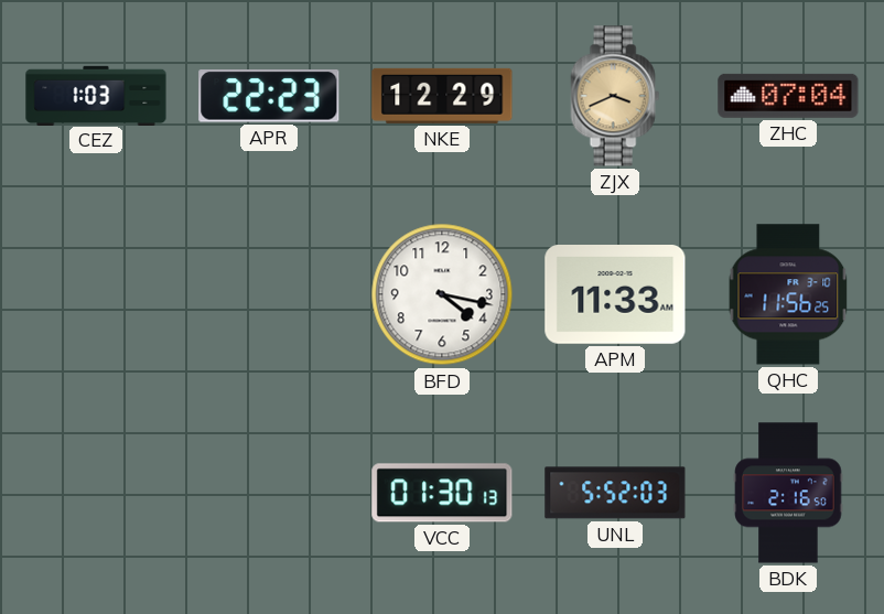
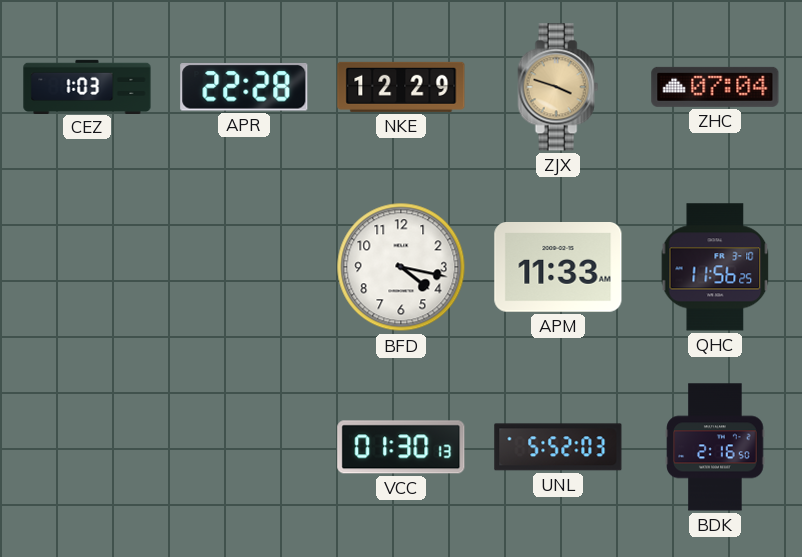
APR: 22:23 -> 22:28 (244, 88)
ZJX: 3:41 -> 3:48 (558, 87)
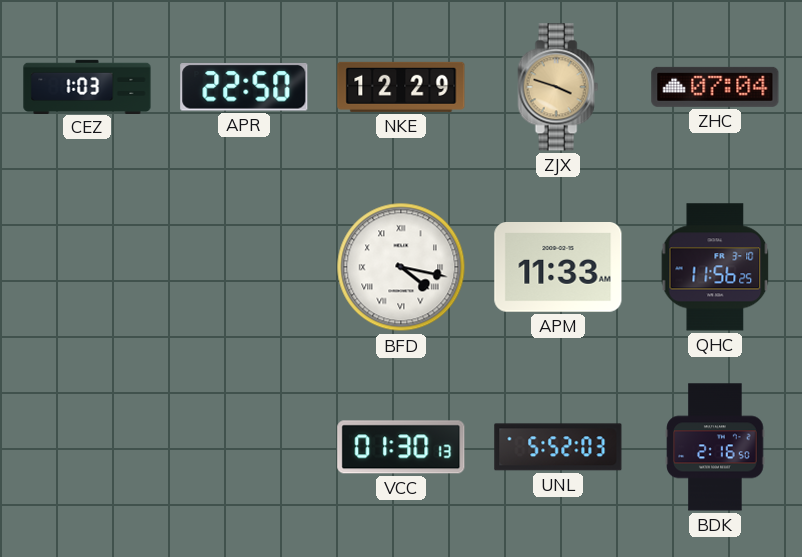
APR: 22:28 -> 22:50 (244, 88)
BFD numerals: Arabic -> Roman (401, 267)
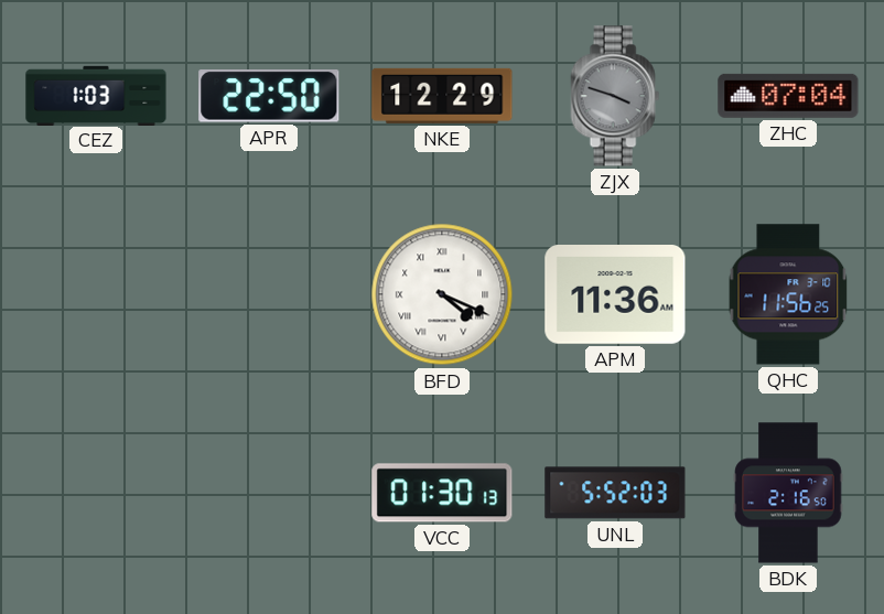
ZJX dial: champagne -> grey (615, 96)
BFD: 4:17 -> 4:19 (442, 294)
APM: 11:33 -> 11:36 (615, 295)
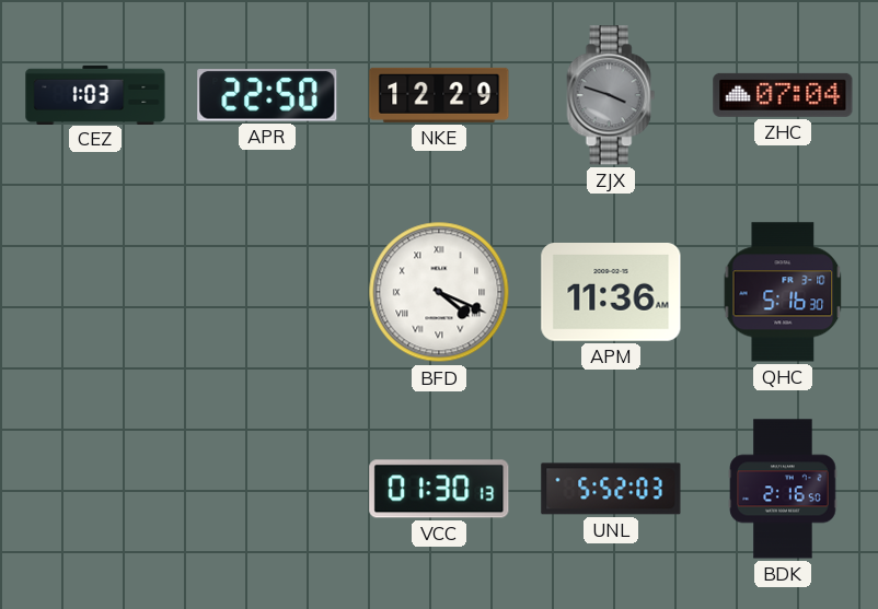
QHC: 11:56 -> 5:16 (783, 292)
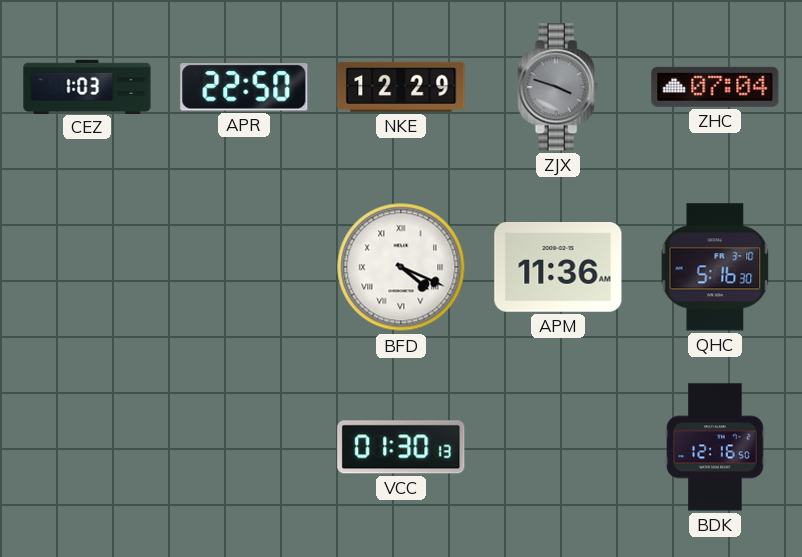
UNL: 5:52 -> none (611, 489)
BDK: 2:16 -> 12:16 (715, 447)
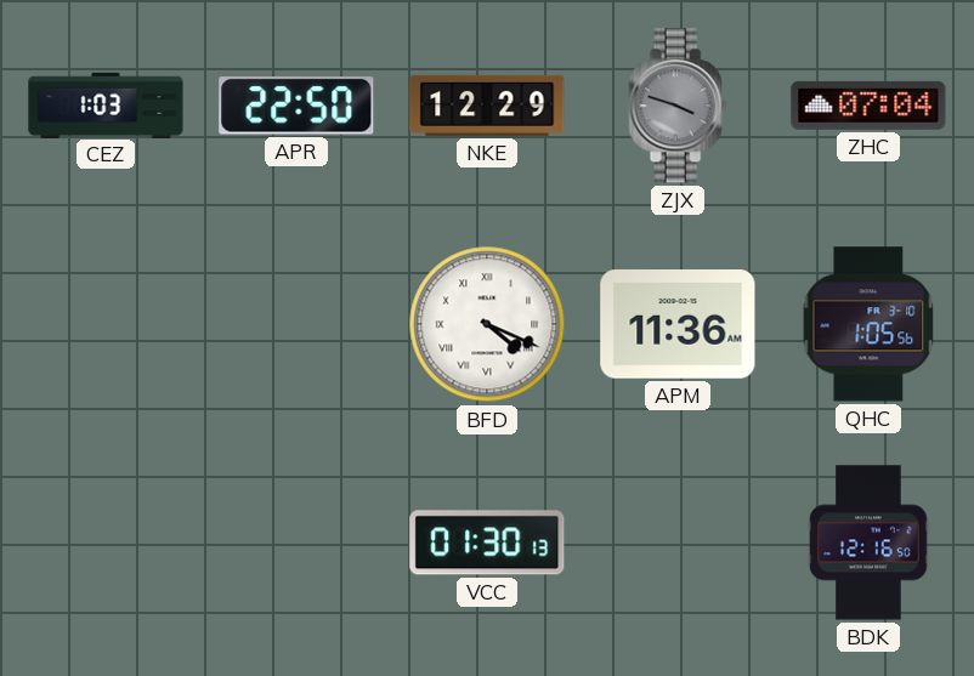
QHC: 5:16 -> 1:05 (868, 324)
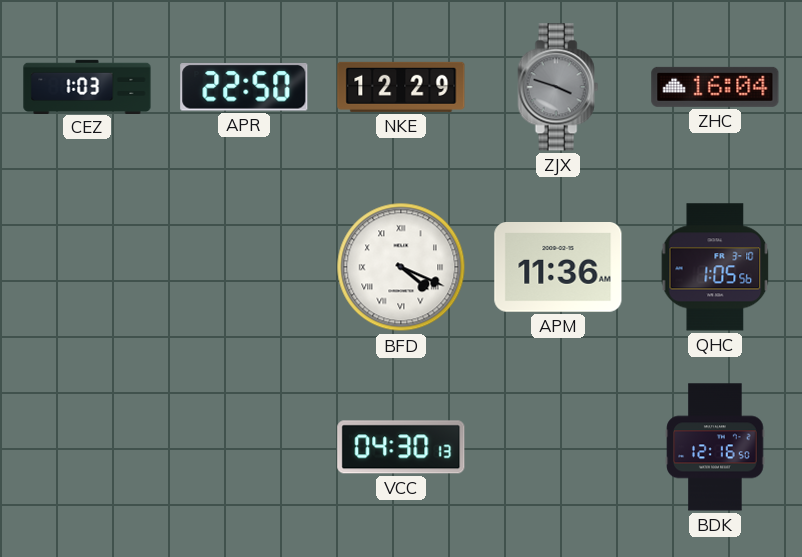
ZHC: 07:04 -> 16:04 (715, 87)
VCC: 01:30 -> 04:30 (401, 447)
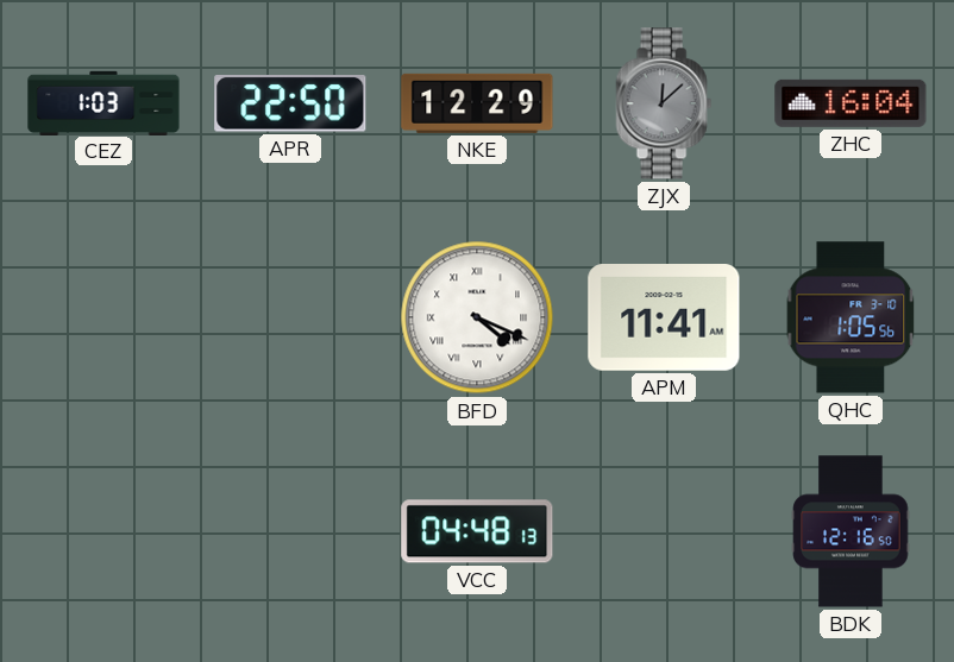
ZJX: 3:48 -> 12:08 (664, 103)
APM: 11:36 -> 11:41 (664, 319)
VCC: 04:30 -> 04:48 (477, 531)
